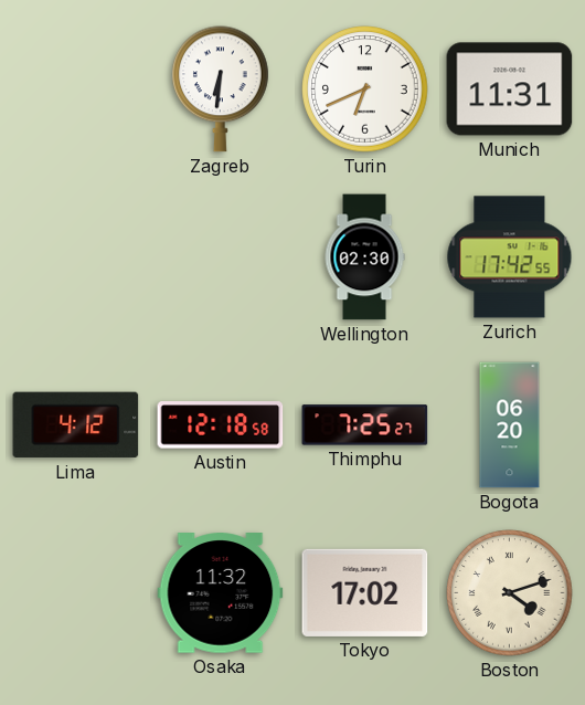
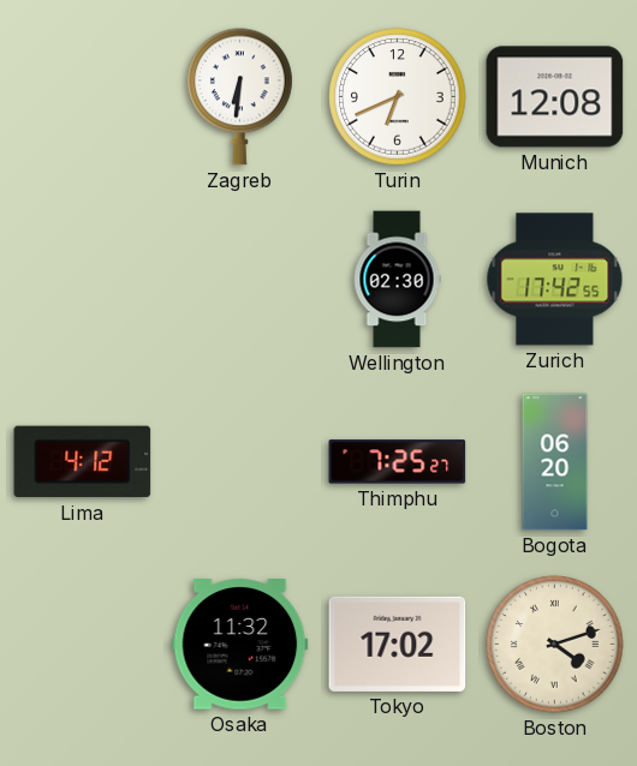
Munich: 11:31 -> 12:08 (555, 97)
Austin: 12:18 -> none (221, 425)
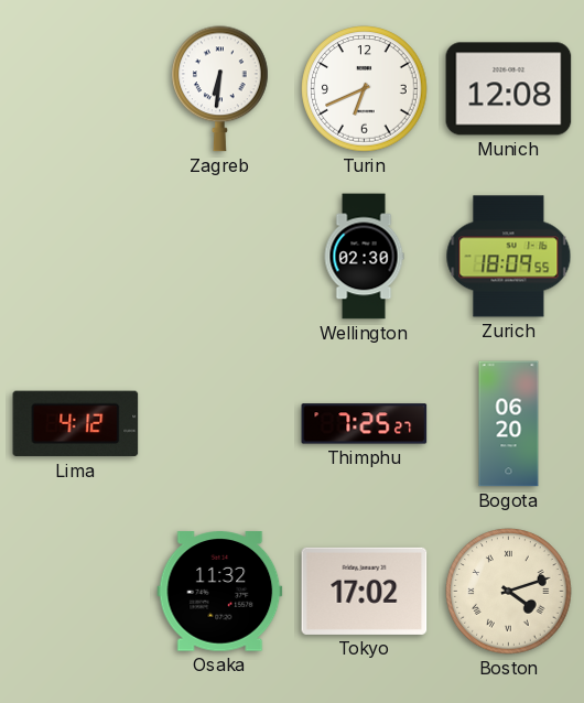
Zurich: 17:42 -> 18:09 (509, 257)
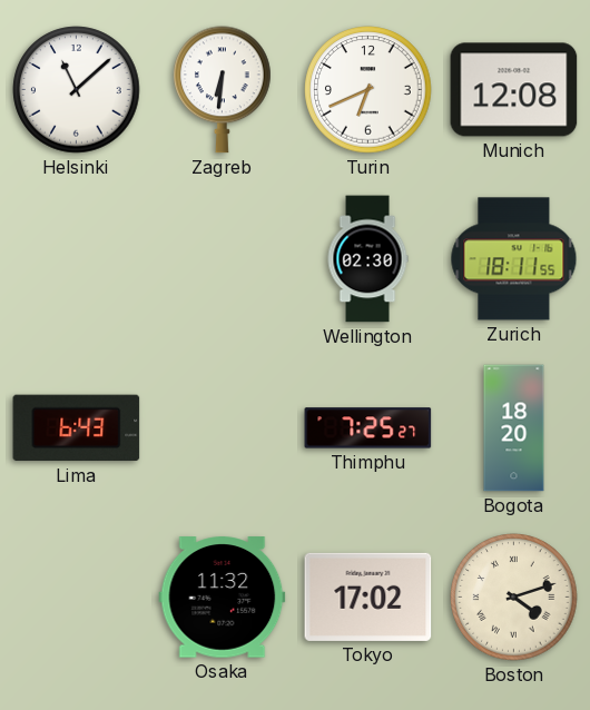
Helsinki: none -> 11:08 (77, 90)
Zurich: 18:09 -> 18:11 (514, 259)
Lima: 4:12 -> 6:43 (77, 428)
Bogota: 06:20 -> 18:20 (514, 428)
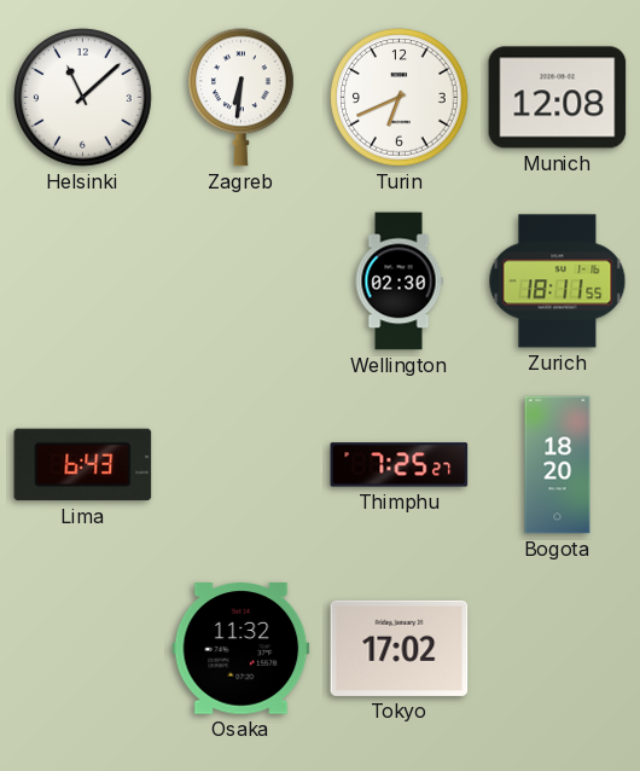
Boston: 4:12 -> none (514, 598)
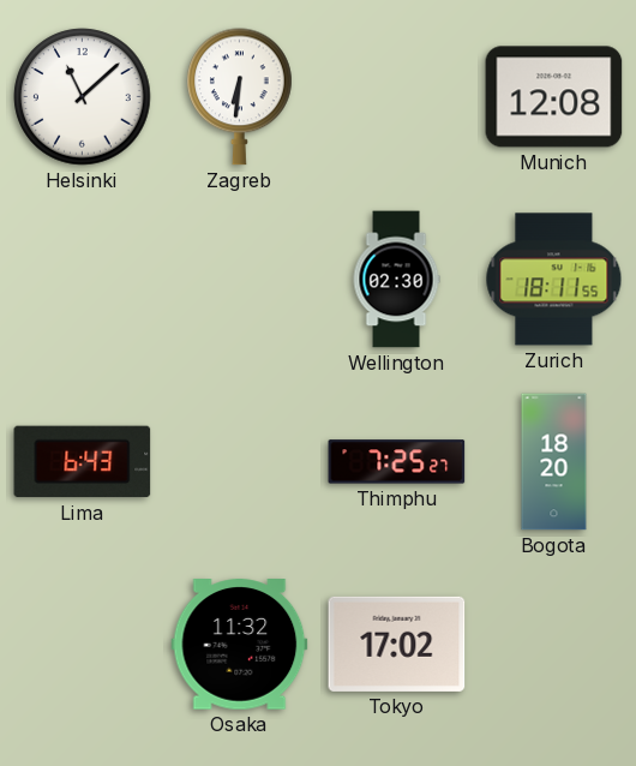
Turin: 6:41 -> none (400, 98)
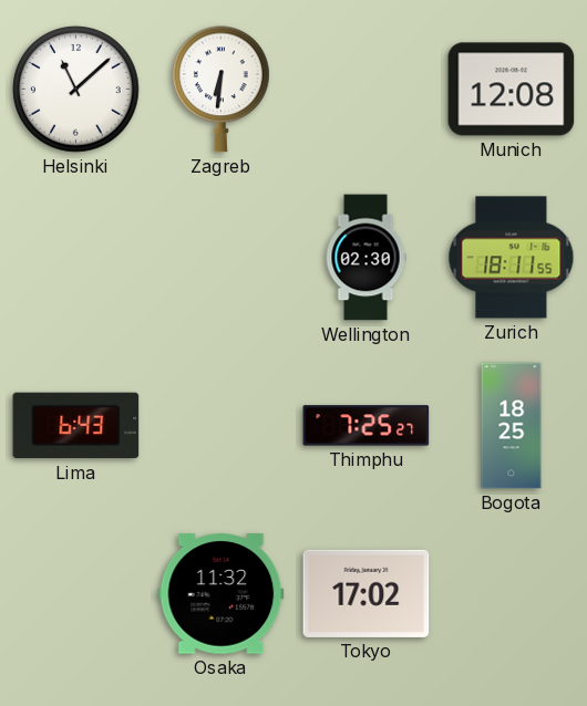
Bogota: 18:20 -> 18:25 (512, 426)
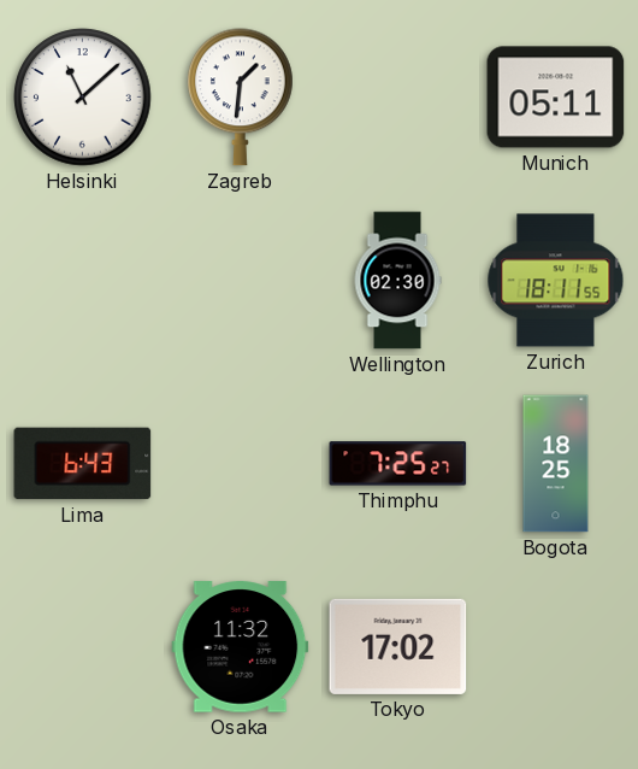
Zagreb: 6:31 -> 1:31 (241, 98)
Munich: 12:08 -> 05:11 (556, 98)
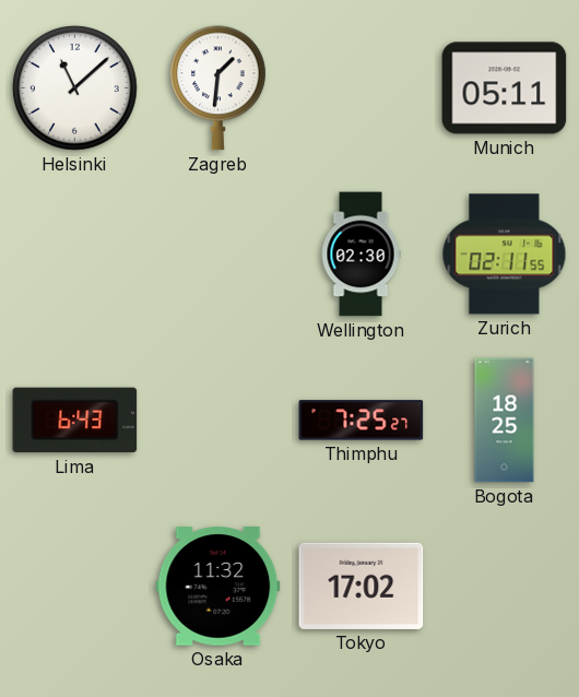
Zurich: 18:11 -> 02:11 (505, 255)
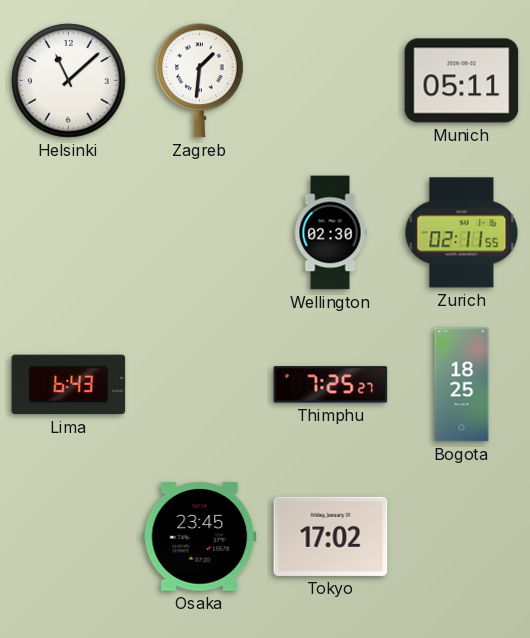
Osaka: 11:32 -> 23:45 (200, 537)
